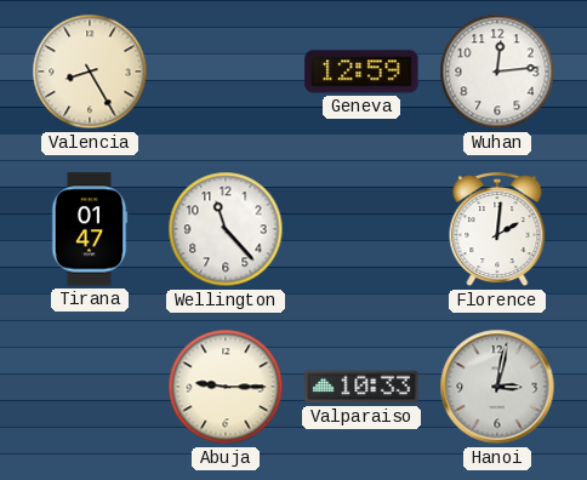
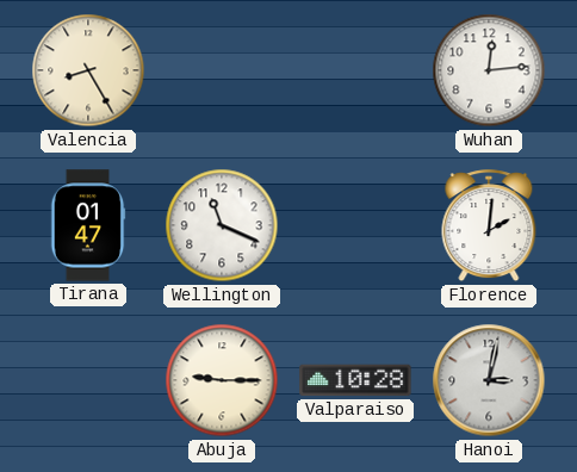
Geneva: 12:59 -> none (361, 72)
Wellington: 11:23 -> 11:19 (222, 225)
Valparaiso: 10:33 -> 10:28 (355, 380)
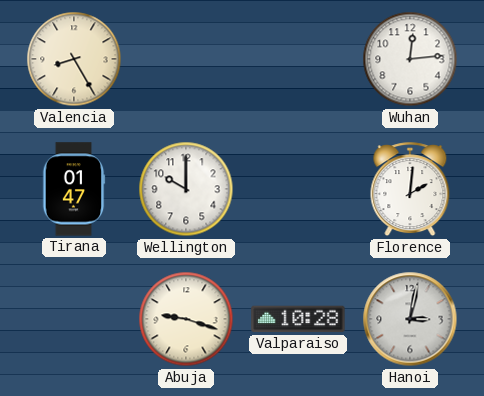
Wellington: 11:19 -> 10:00 (186, 189)
Abuja: 9:15 -> 9:18 (186, 319)
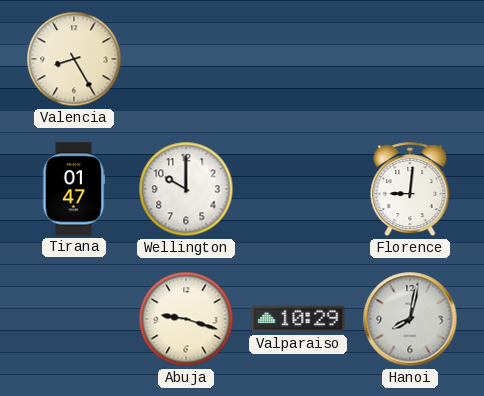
Wuhan: 12:14 -> none (410, 59)
Florence: 2:01 -> 9:01 (410, 190)
Valparaiso: 10:28 -> 10:29 (298, 319)
Hanoi: 3:02 -> 8:02 (410, 319)
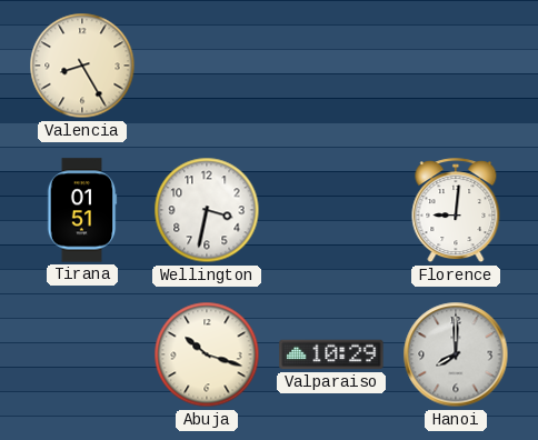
Tirana: 01:47 -> 01:51 (82, 210)
Wellington: 10:00 -> 3:32 (207, 210)
Abuja: 9:18 -> 10:18 (207, 354)
Hanoi: 8:02 -> 8:00 (456, 354)
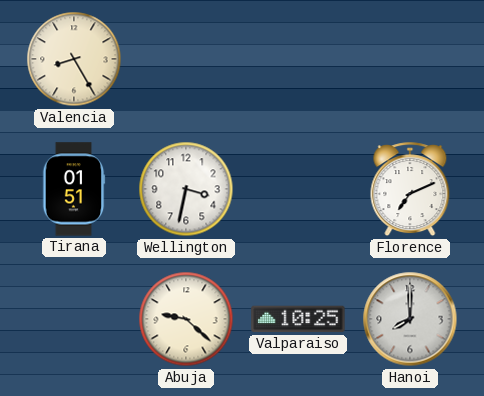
Florence: 9:01 -> 7:11 (410, 190)
Abuja: 10:18 -> 9:22 (186, 319)
Valparaiso: 10:29 -> 10:25 (298, 319)
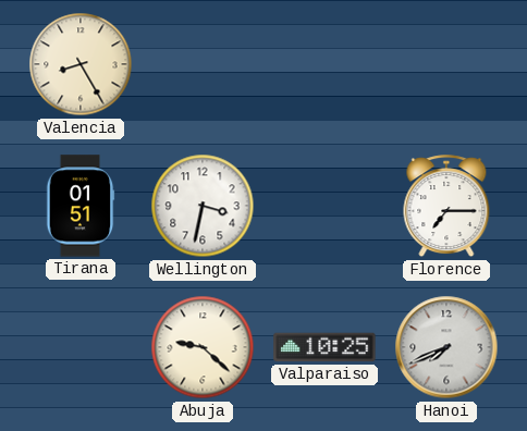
Florence: 7:11 -> 7:15 (446, 207)
Hanoi: 8:00 -> 7:41 (446, 347)
